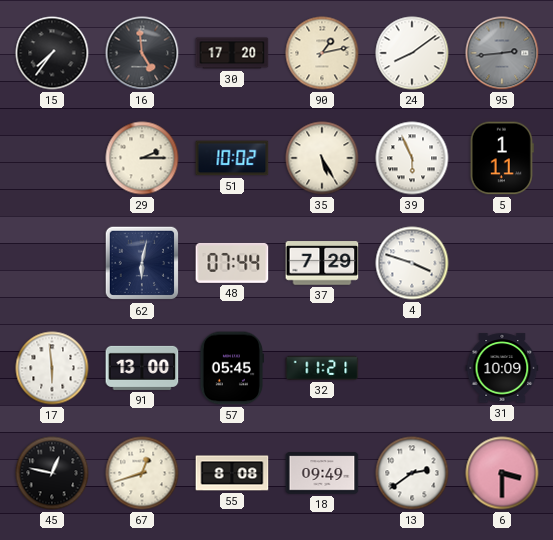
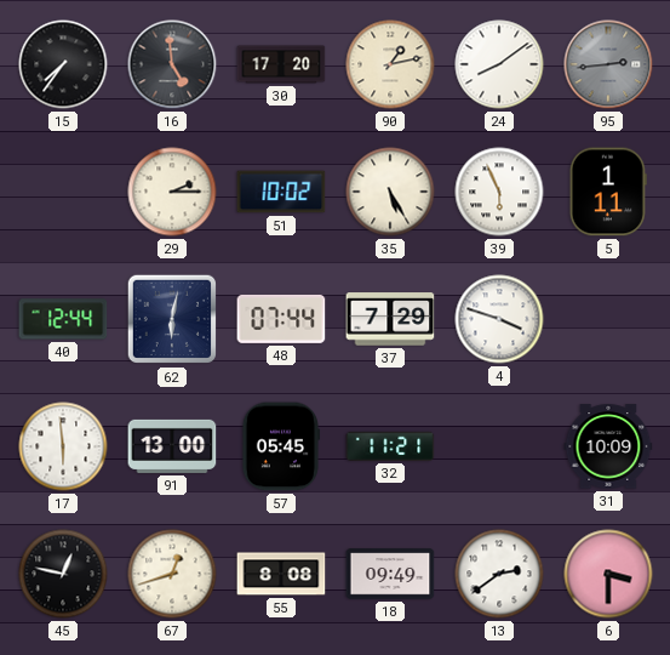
40: none -> 12:44 (63, 319)
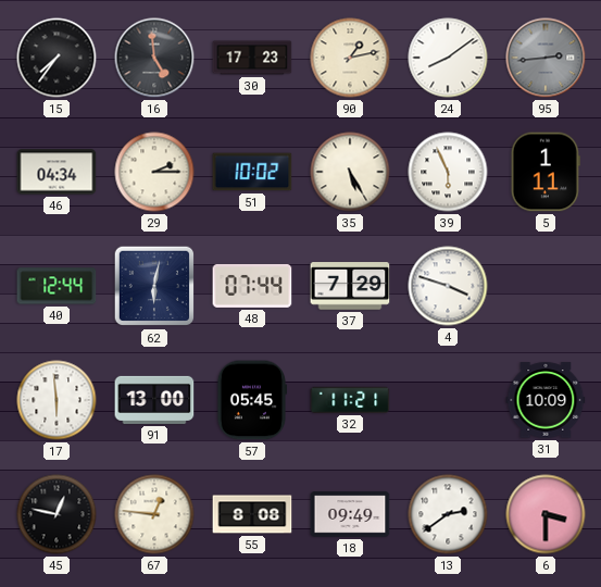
30: 17:20 -> 17:23 (252, 58)
46: none -> 04:34 (57, 172)
67: 12:42 -> 12:46 (154, 514)
